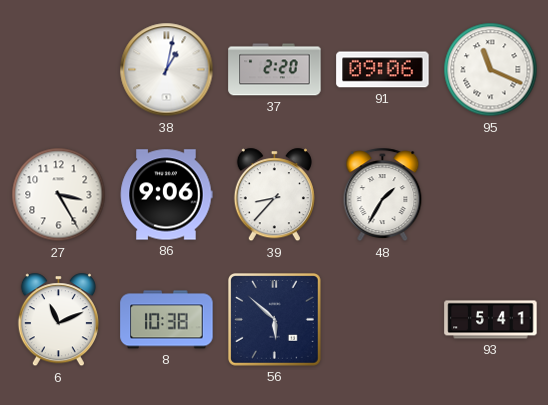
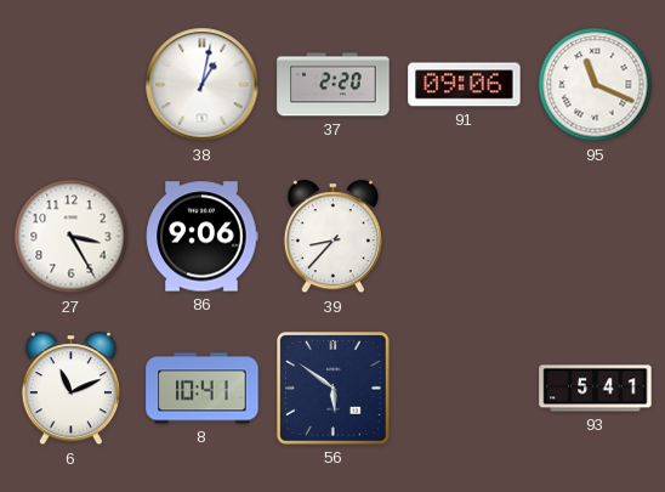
48: 1:35 -> none (383, 195)
8: 10:38 -> 10:41 (203, 389)
56: 5:52 -> 5:51 (334, 389)
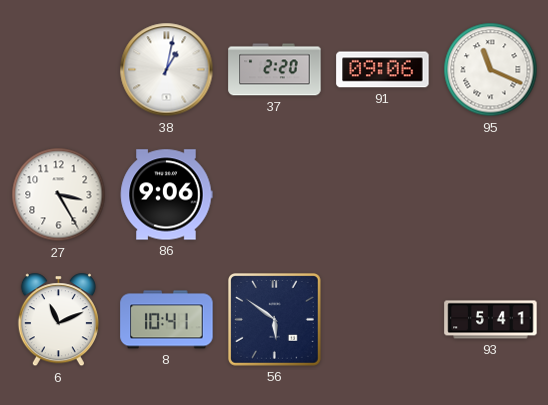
39: 8:37 -> none (332, 237)
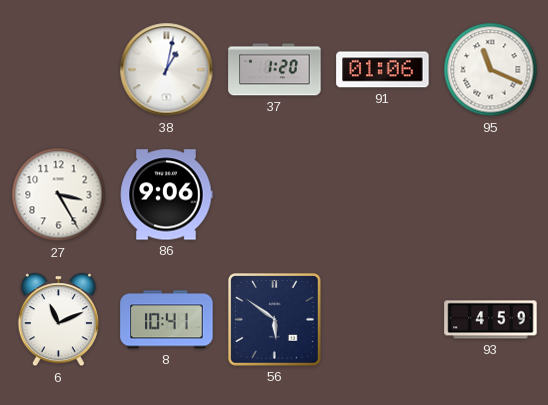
37: 2:20 -> 1:20 (275, 70)
91: 09:06 -> 01:06 (383, 70)
93: 5:41 -> 4:59 (491, 320)
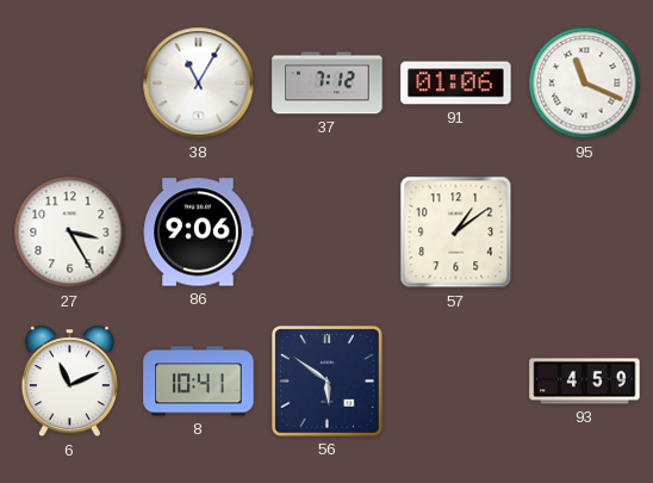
38: 1:02 -> 11:05 (199, 83)
37: 1:20 -> 7:12 (328, 83)
57: none -> 1:09 (456, 233)
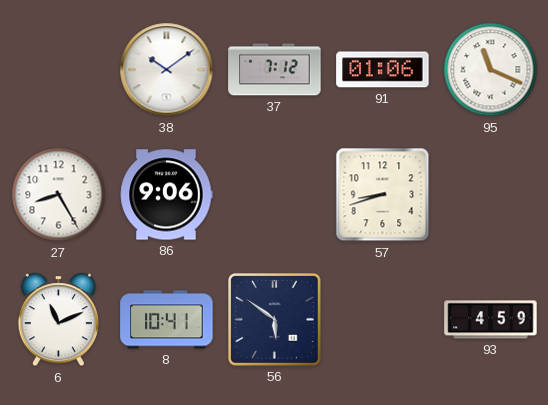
38: 11:05 -> 10:09 (167, 70)
27: 3:25 -> 8:25 (59, 195)
57: 1:09 -> 8:42 (383, 195)
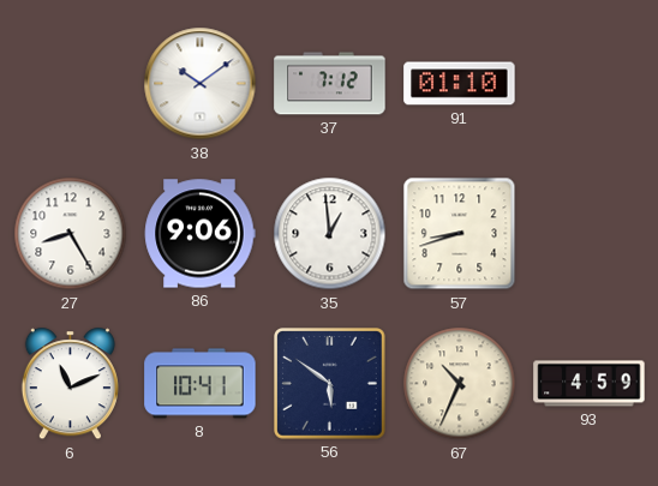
91: 01:06 -> 01:10 (460, 84)
95: 11:19 -> none (491, 70)
35: none -> 12:59 (330, 234)
67: none -> 10:34 (460, 384)
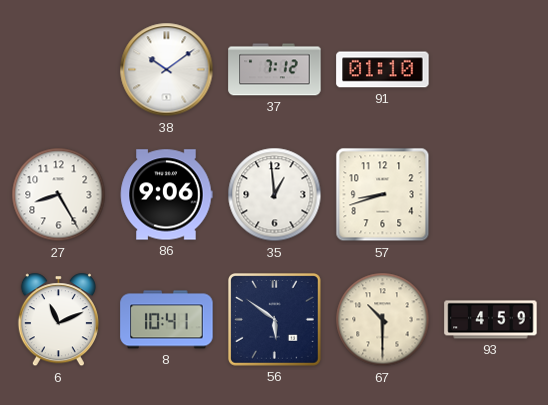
67: 10:34 -> 10:30 (383, 320)
